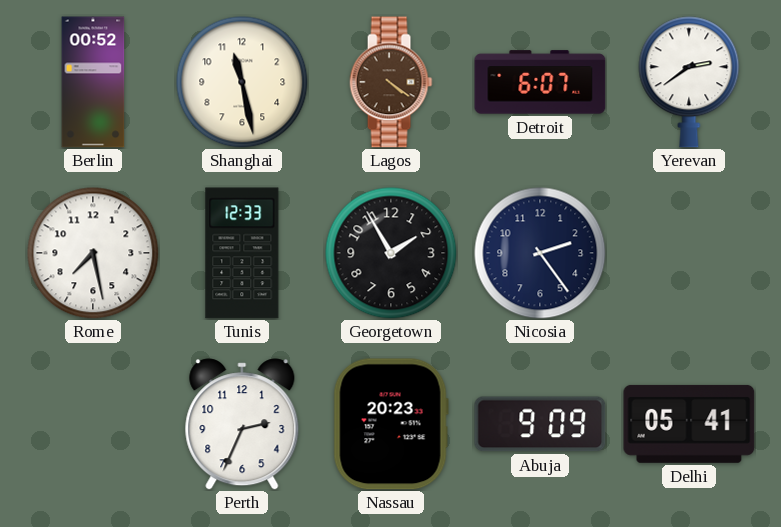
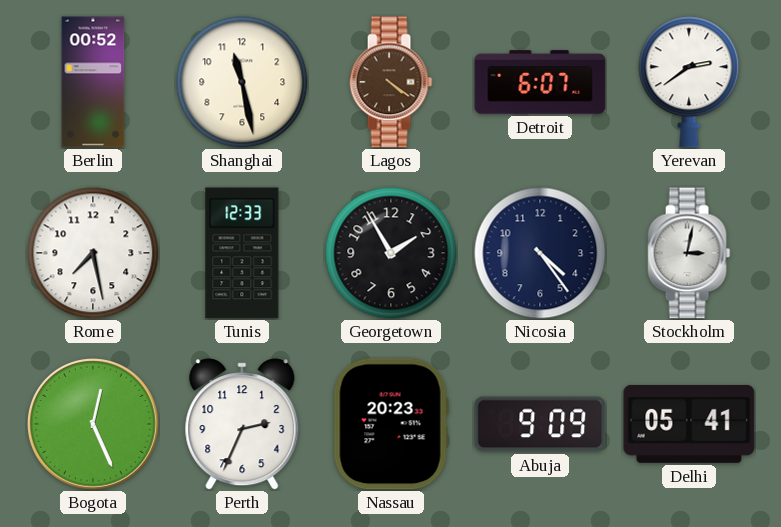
Nicosia: 2:24 -> 4:24 (540, 253)
Stockholm: none -> 3:02 (689, 253)
Bogota: none -> 12:26 (93, 424)
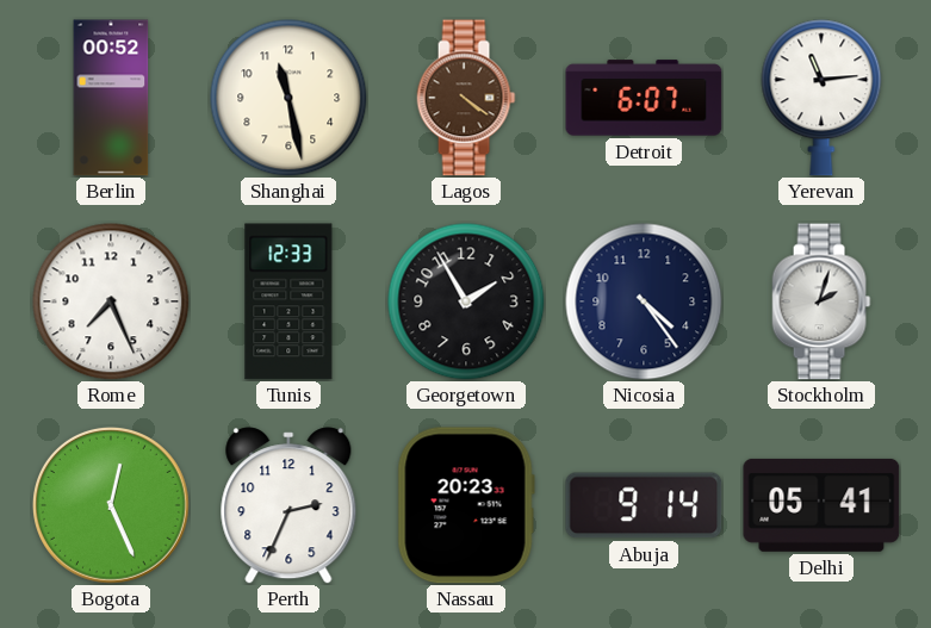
Yerevan: 2:39 -> 11:14 (821, 98)
Rome: 7:28 -> 7:26 (111, 301)
Stockholm: 3:02 -> 2:03 (821, 301)
Abuja: 9:09 -> 9:14 (644, 505)
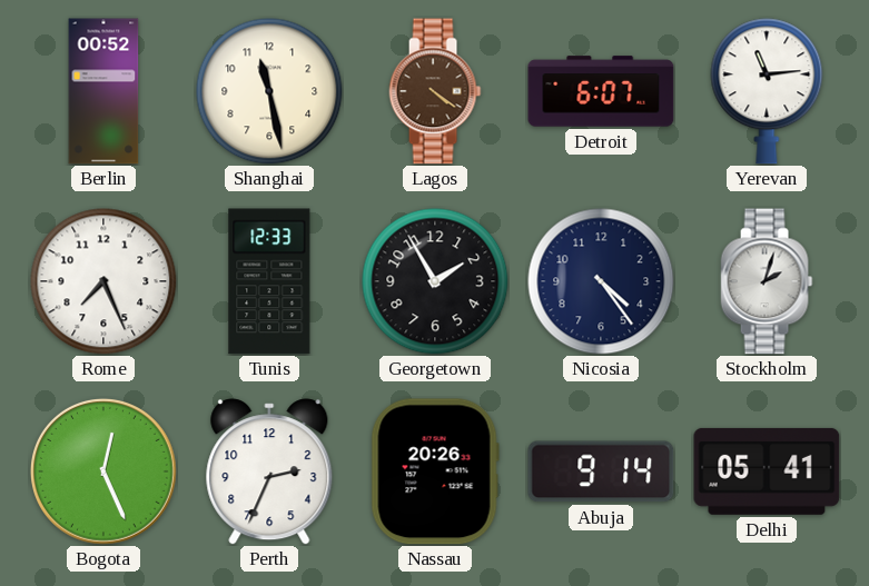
Nassau: 20:23 -> 20:26 (435, 471)
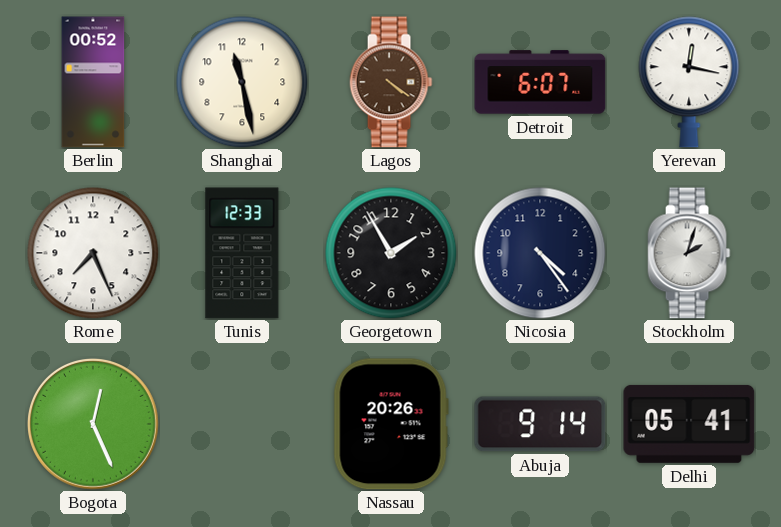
Yerevan: 11:14 -> 12:17 (689, 82)
Perth: 2:34 -> none (269, 471)
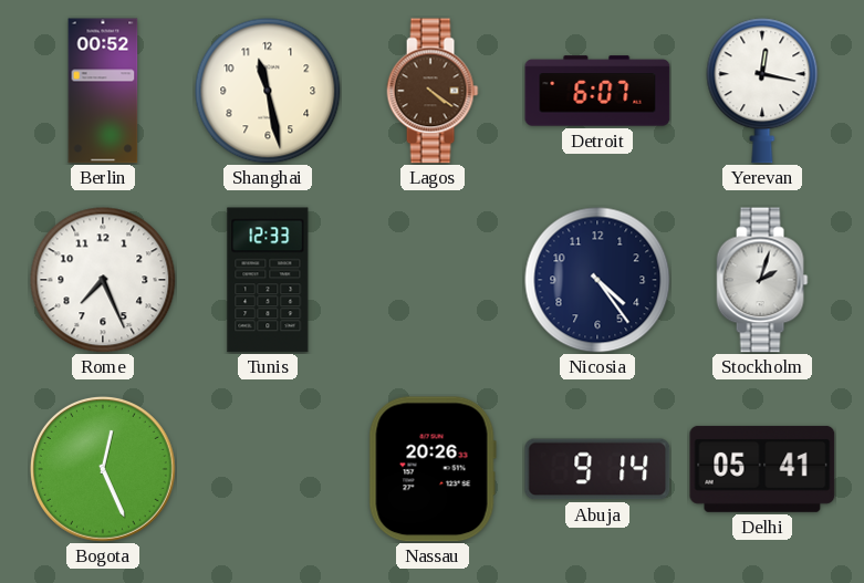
Georgetown: 1:55 -> none (391, 253)
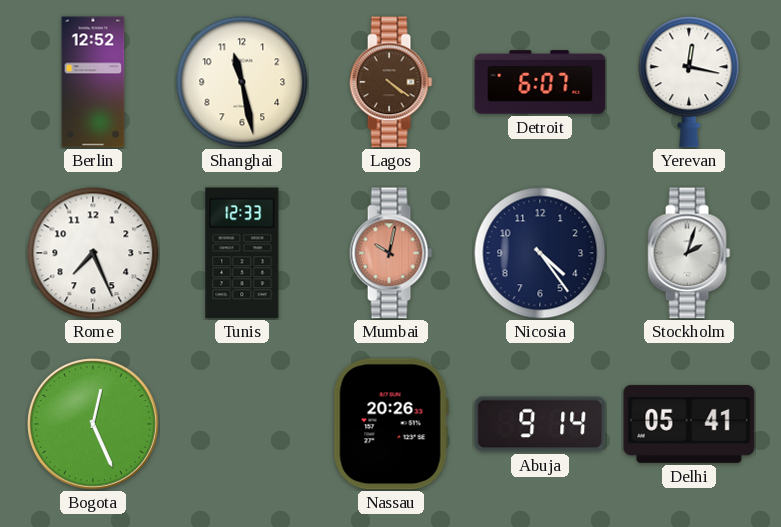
Berlin: 00:52 -> 12:52 (93, 82)
Mumbai: none -> 10:02 (391, 253)
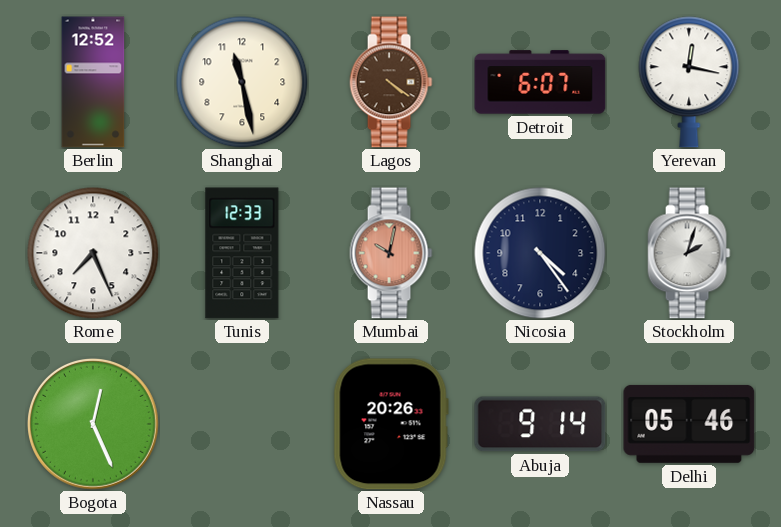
Delhi: 05:41 -> 05:46 (689, 424)
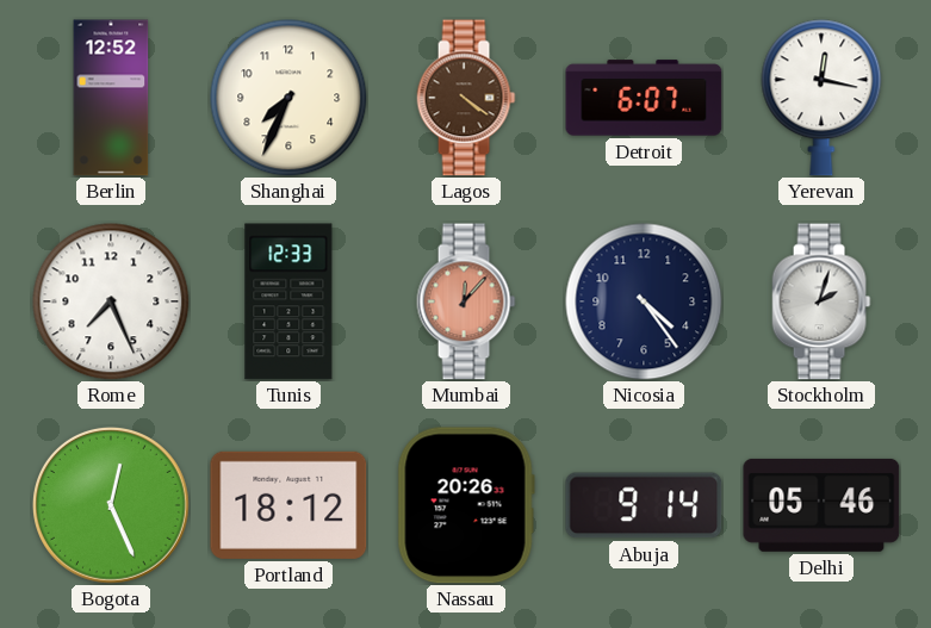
Shanghai: 11:28 -> 7:34 (288, 98)
Mumbai: 10:02 -> 12:07 (466, 301)
Portland: none -> 18:12 (288, 505)
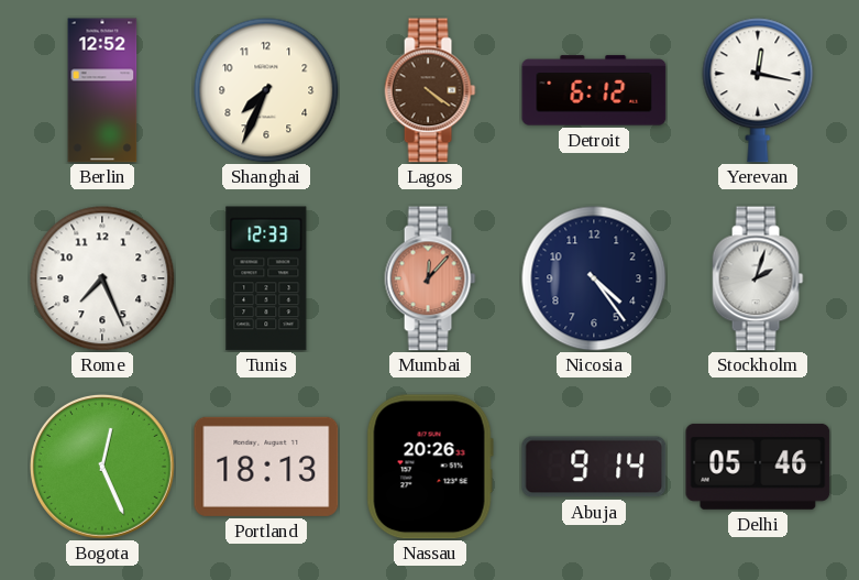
Detroit: 6:07 -> 6:12 (594, 90)
Portland: 18:12 -> 18:13 (266, 467)
